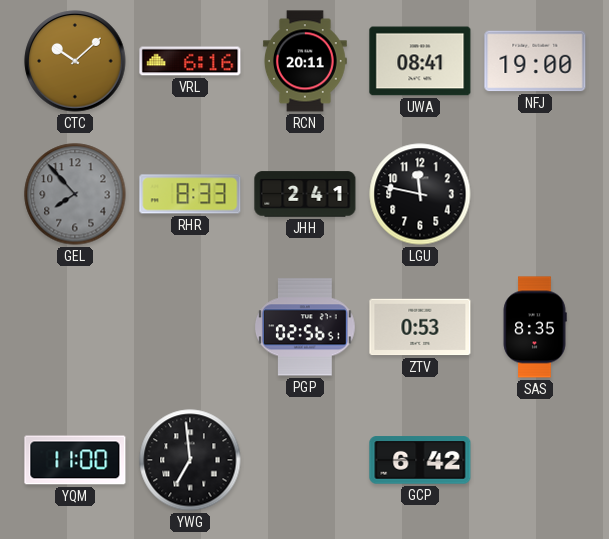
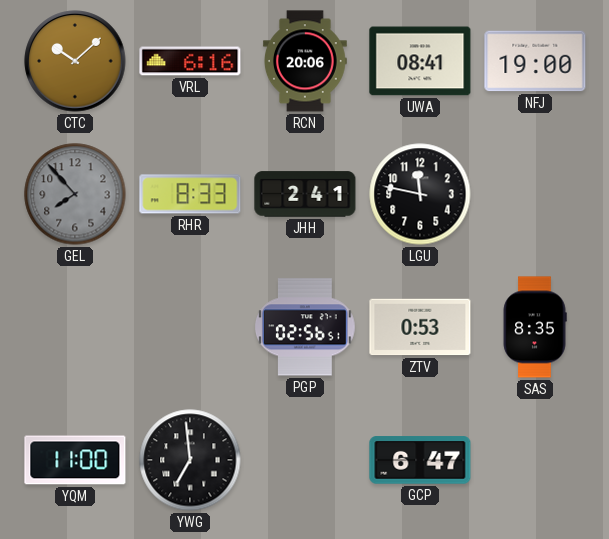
RCN: 20:11 -> 20:06 (305, 61)
GCP: 6:42 -> 6:47 (420, 460)
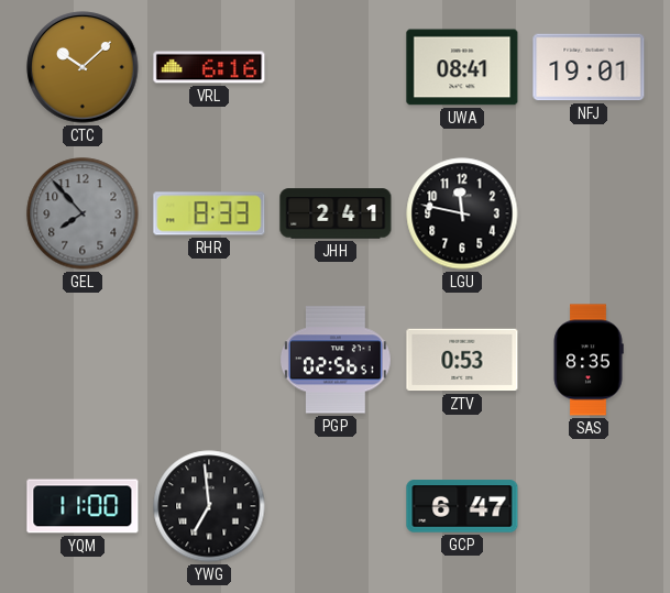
RCN: 20:06 -> none (305, 61)
NFJ: 19:00 -> 19:01 (589, 67)
